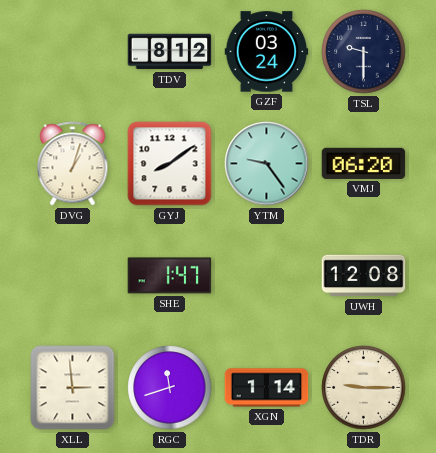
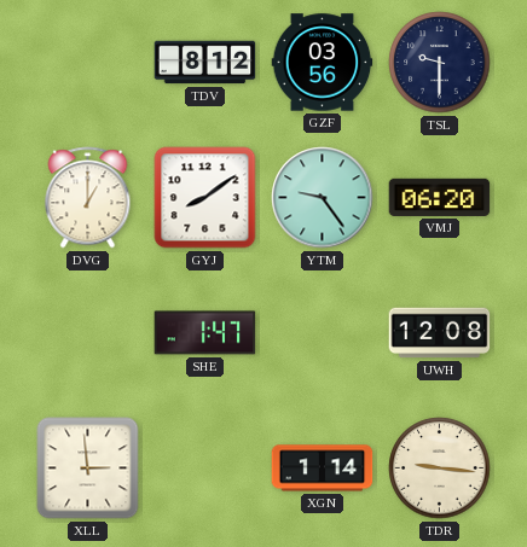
GZF: 03:24 -> 03:56 (323, 63)
DVG: 1:03 -> 1:00 (88, 198)
RGC: 11:42 -> none (170, 388)
TDR: 9:15 -> 9:16 (440, 469)
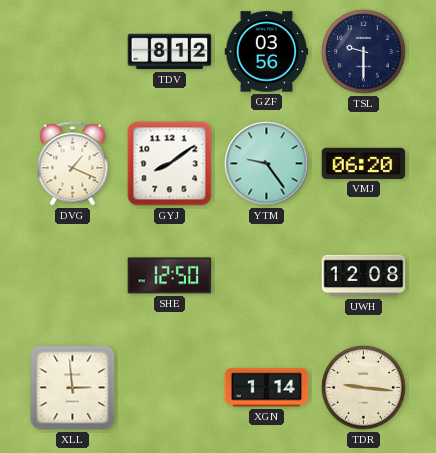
DVG: 1:00 -> 1:19 (73, 164)
SHE: 1:47 -> 12:50 (170, 276)
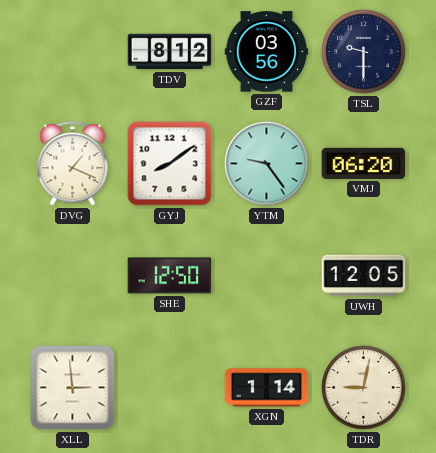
UWH: 12:08 -> 12:05 (364, 276)
TDR: 9:16 -> 9:02 (364, 388)
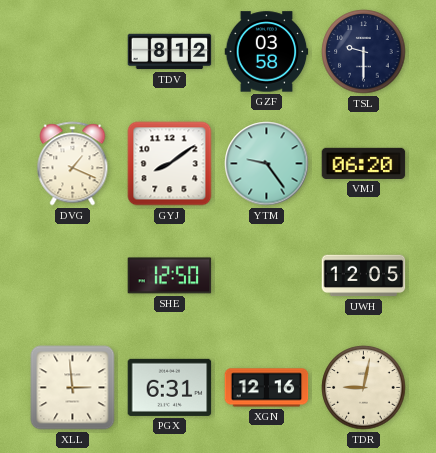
GZF: 03:56 -> 03:58 (267, 52)
PGX: none -> 6:31 (170, 387)
XGN: 1:14 -> 12:16 (267, 388)
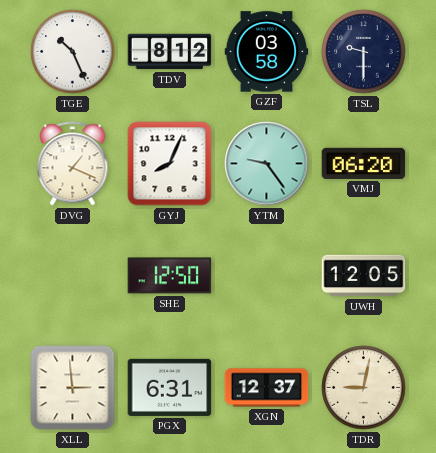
TGE: none -> 10:26 (73, 52)
GYJ: 8:09 -> 8:04 (170, 164)
XGN: 12:16 -> 12:37 (267, 388)
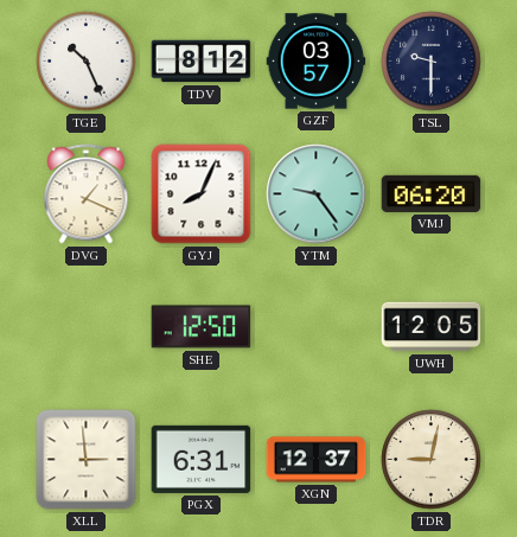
GZF: 03:58 -> 03:57 (317, 62)
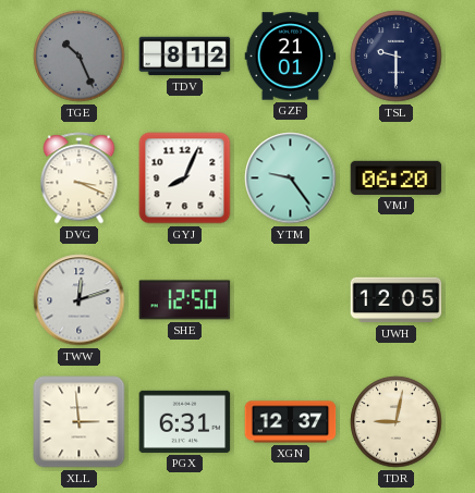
TGE dial: white -> grey (80, 57)
GZF: 03:57 -> 21:01 (291, 57)
DVG: 1:19 -> 3:19 (80, 178)
TWW: none -> 12:12 (80, 300)
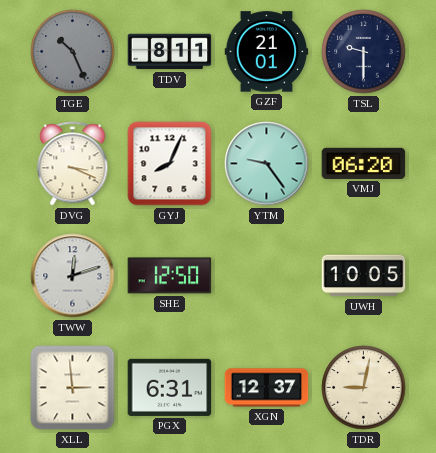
TDV: 8:12 -> 8:11 (170, 52)
UWH: 12:05 -> 10:05 (364, 276)
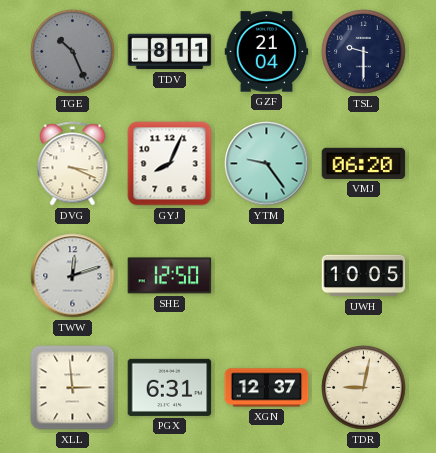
GZF: 21:01 -> 21:04 (267, 52)
